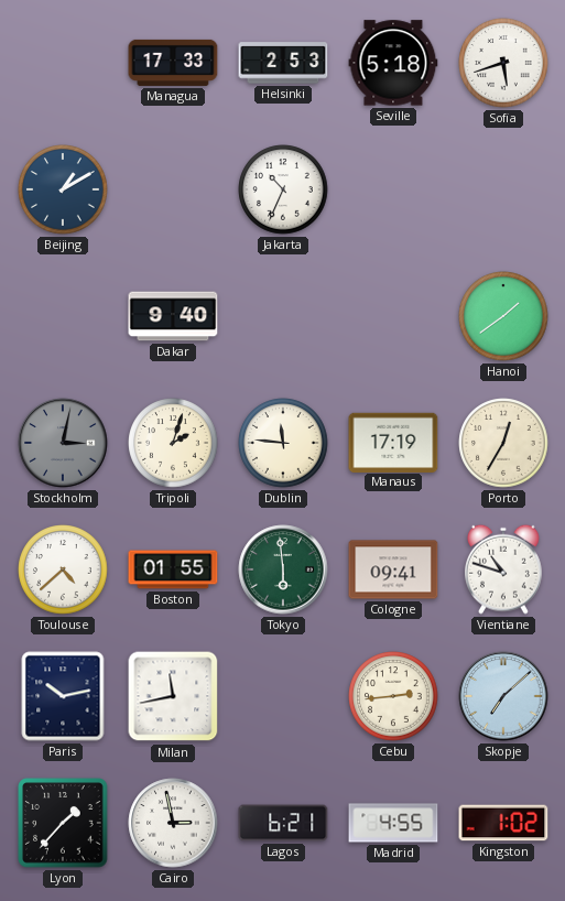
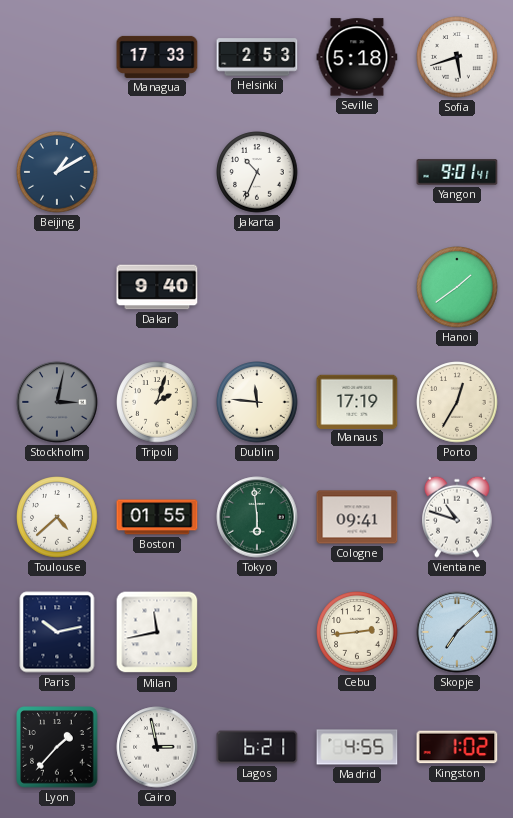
Yangon: none -> 9:01 (457, 172)
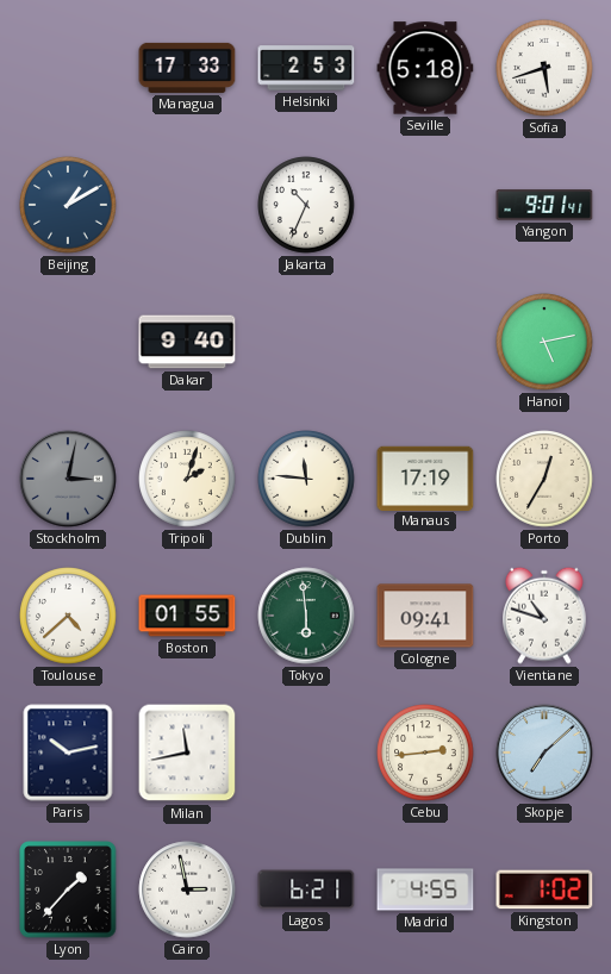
Hanoi: 1:39 -> 5:13 (544, 342)
